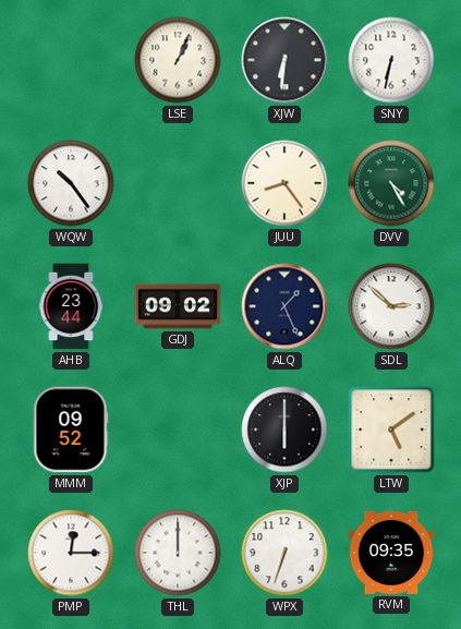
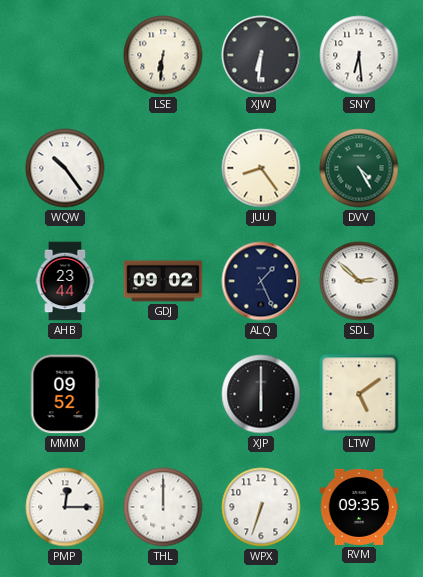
LSE: 1:04 -> 6:31 (163, 55)
SNY: 6:32 -> 6:29 (359, 55)
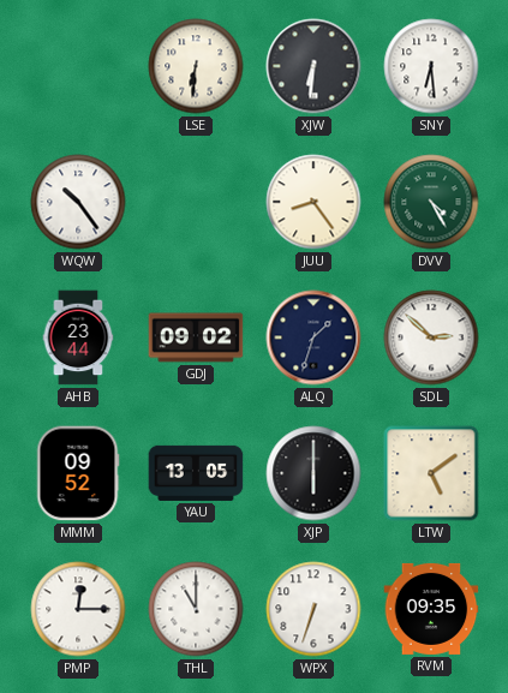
ALQ: 1:26 -> 1:33 (313, 337)
YAU: none -> 13:05 (196, 473)
THL: 12:00 -> 11:00 (196, 609)
